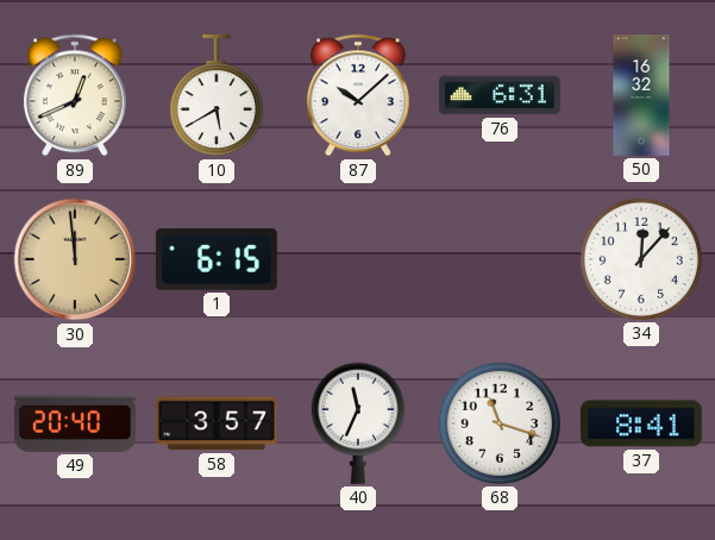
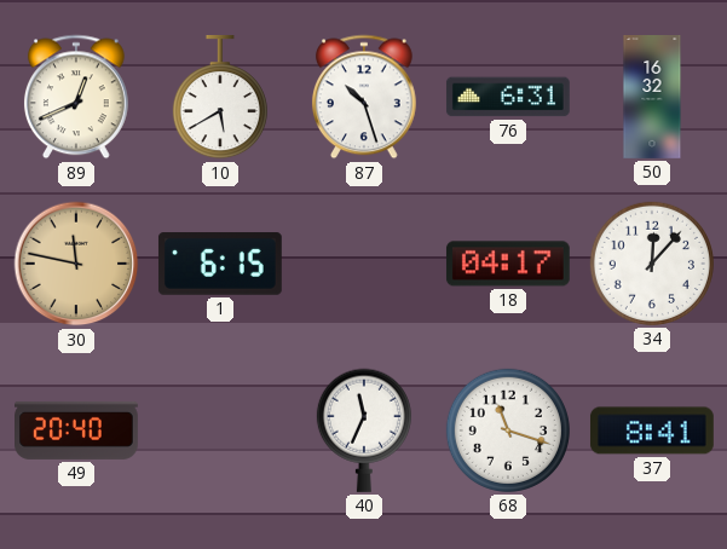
87: 10:08 -> 10:27 (364, 97)
30: 11:59 -> 11:47 (76, 264)
18: none -> 04:17 (508, 264)
58: 3:57 -> none (217, 423)
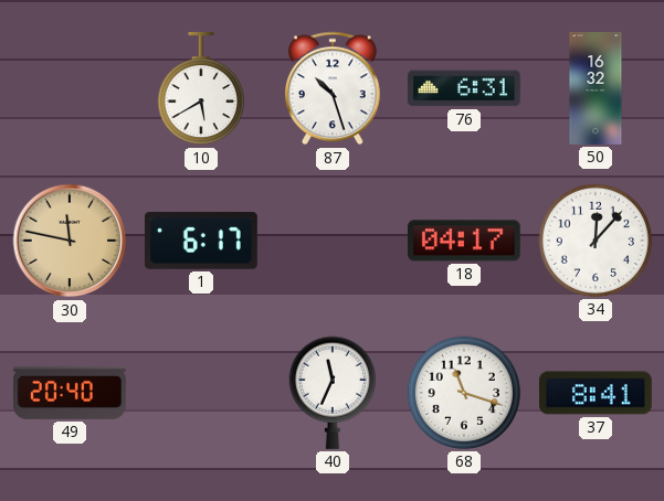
89: 12:41 -> none (76, 97)
1: 6:15 -> 6:17 (201, 241)
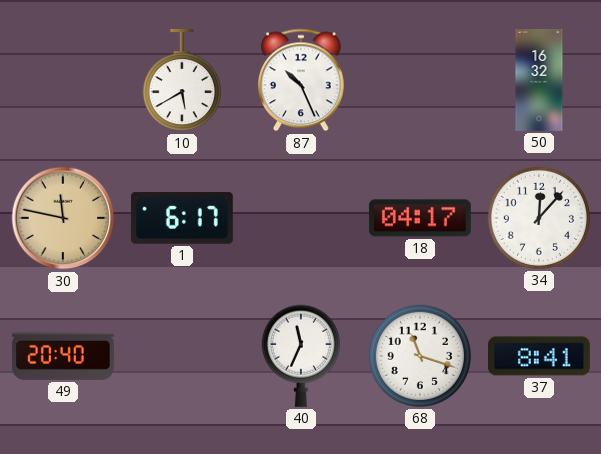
87: 10:27 -> 10:26 (301, 80)
76: 6:31 -> none (464, 88)
